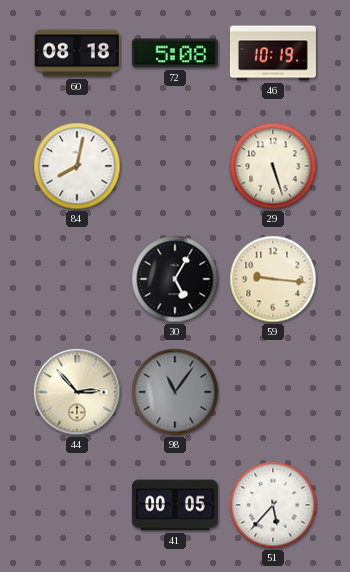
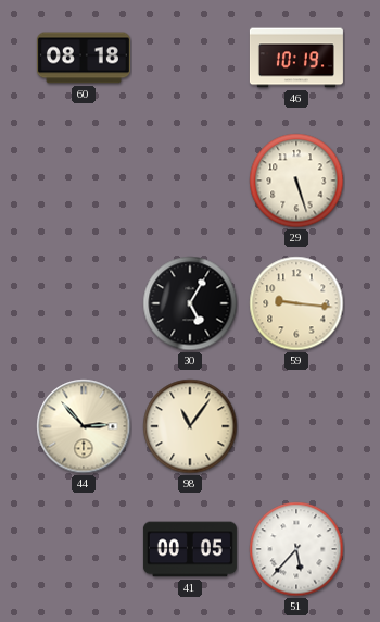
72: 5:08 -> none (175, 53)
84: 8:02 -> none (77, 166)
98 dial: grey -> cream (190, 426)
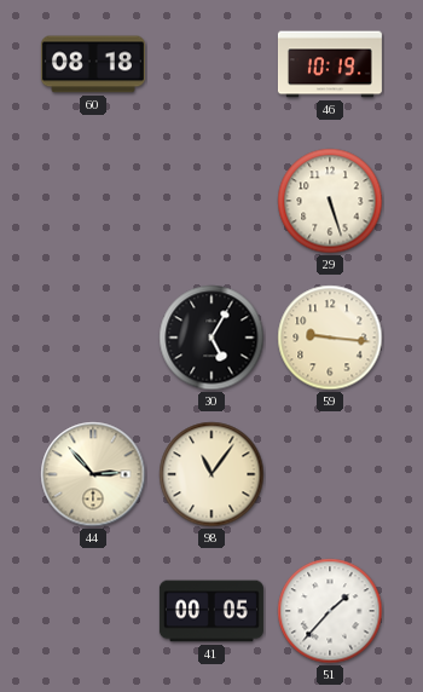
51: 5:37 -> 1:37 (330, 611)
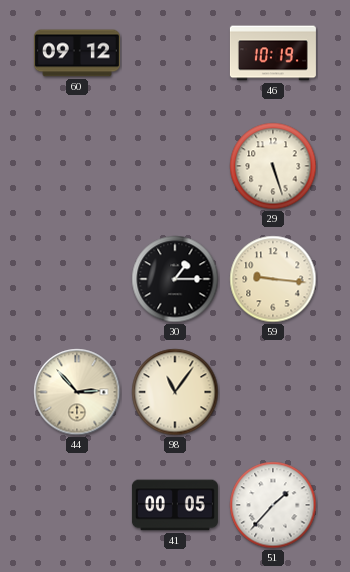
60: 08:18 -> 09:12 (77, 53)
30: 5:05 -> 1:15 (175, 279)
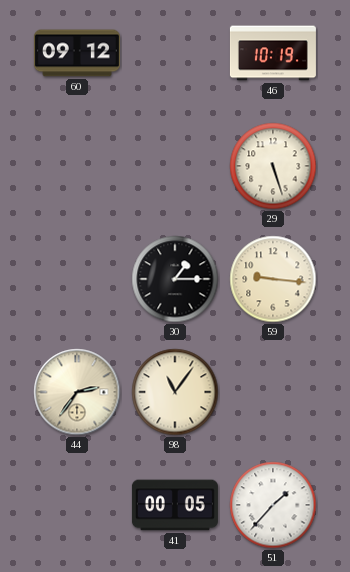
44: 2:53 -> 2:36 (77, 392)
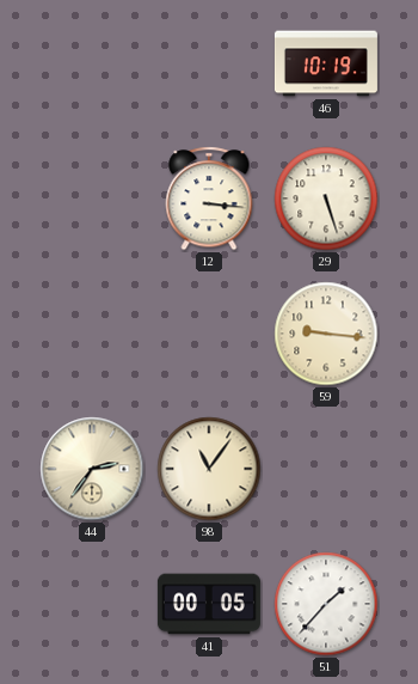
60: 09:12 -> none (77, 53)
12: none -> 3:16 (209, 199)
30: 1:15 -> none (175, 279)
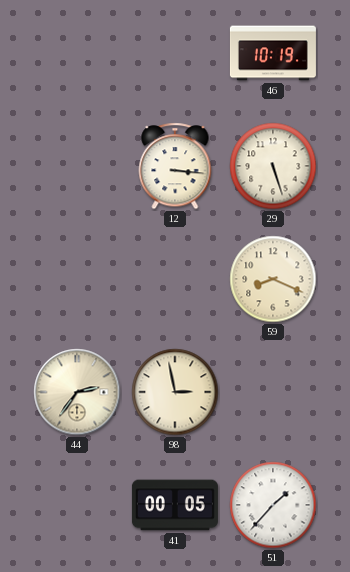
59: 9:16 -> 8:19 (273, 279)
98: 11:06 -> 2:58 (175, 392)
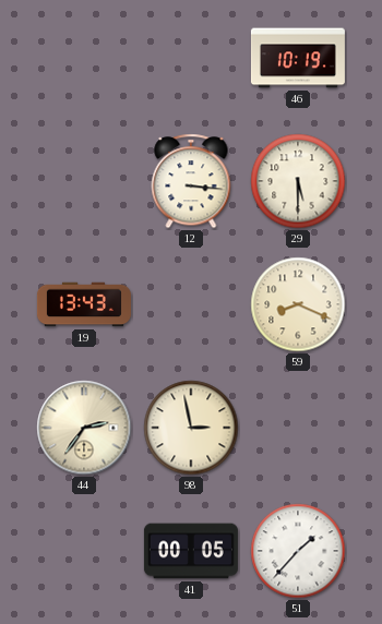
29: 5:27 -> 5:30 (298, 181)
19: none -> 13:43 (84, 304)
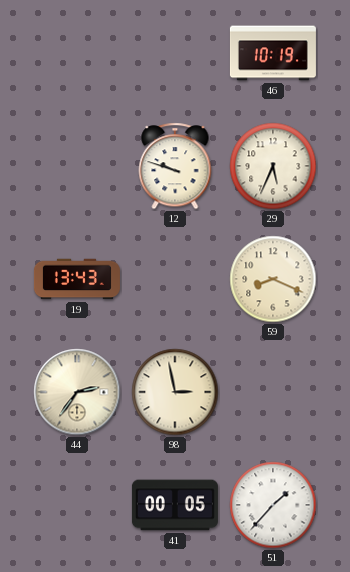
12: 3:16 -> 9:48 (175, 166)
29: 5:30 -> 5:34 (273, 166)
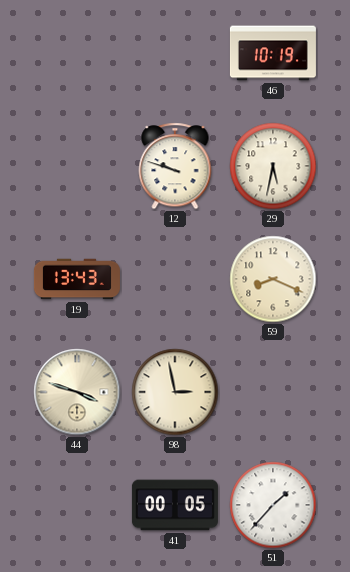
29: 5:34 -> 5:32 (273, 166)
44: 2:36 -> 3:48 (77, 392)
